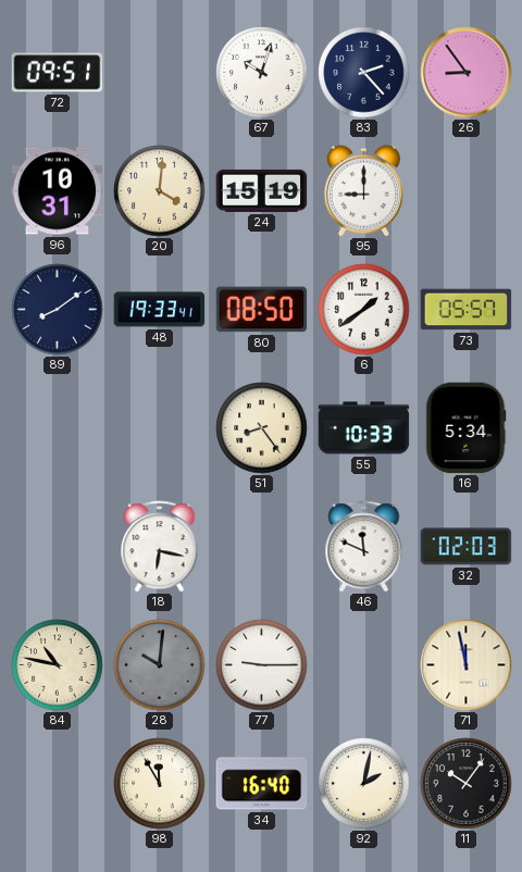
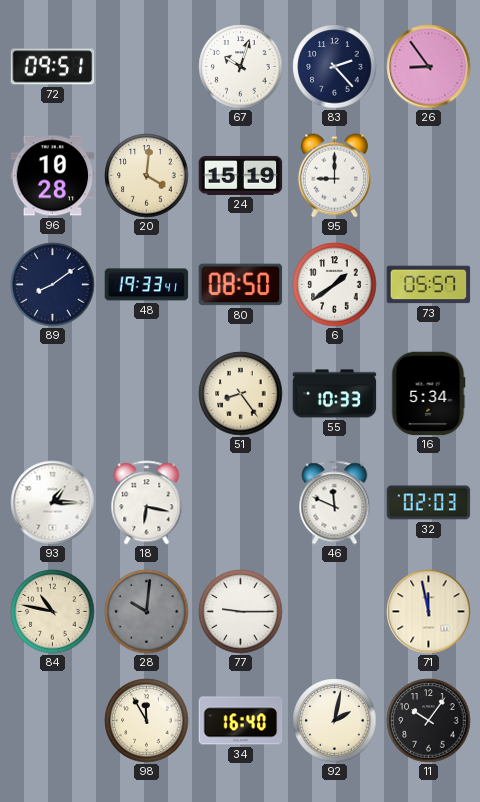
96: 10:31 -> 10:28 (53, 176)
93: none -> 1:15 (53, 503)
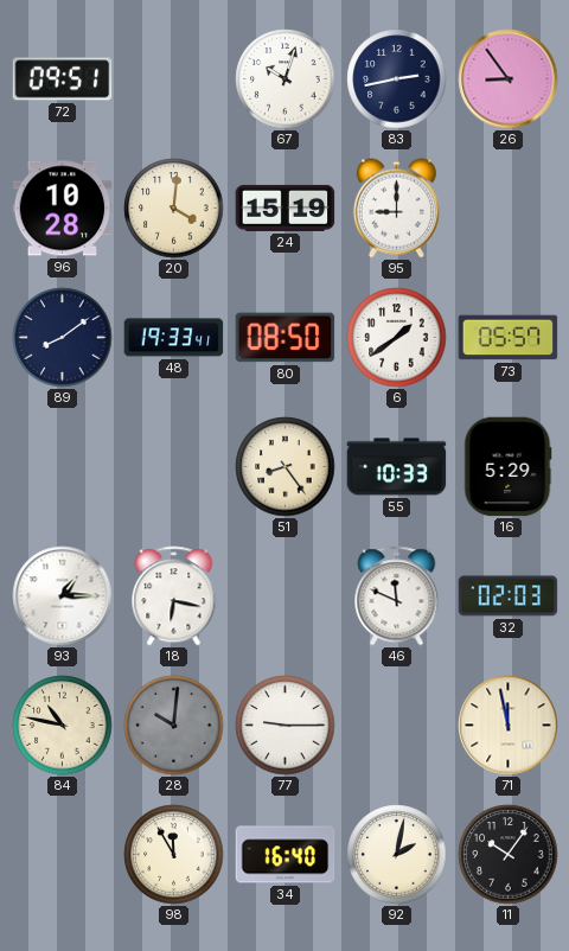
83: 2:23 -> 2:43 (397, 79)
16: 5:34 -> 5:29 (507, 467)
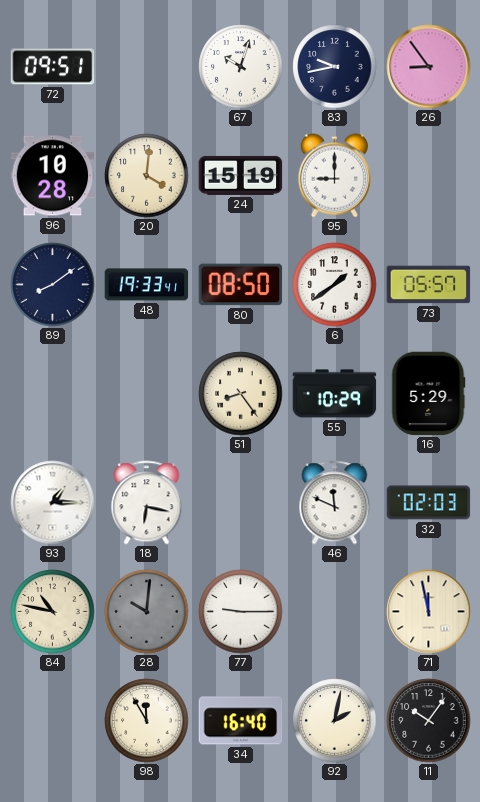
83: 2:43 -> 9:43 (335, 67)
55: 10:33 -> 10:29 (335, 394)
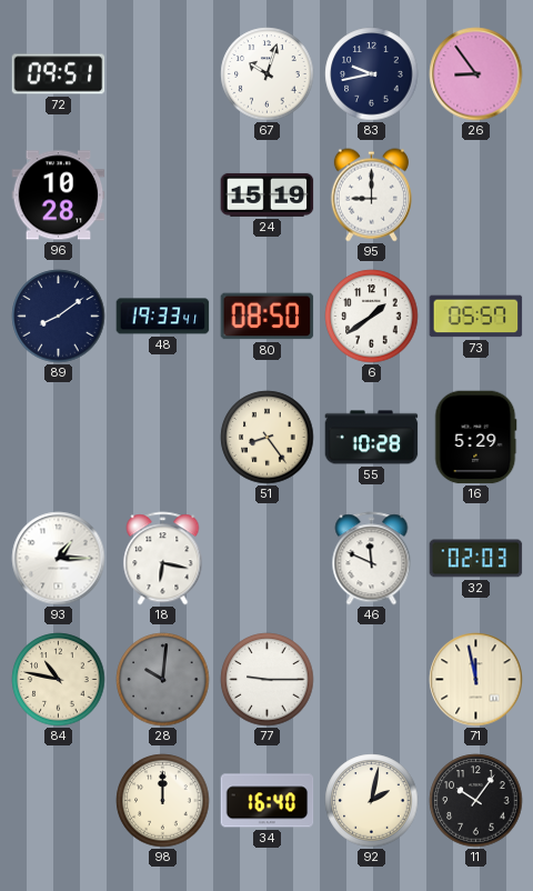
20: 4:01 -> none (147, 176)
55: 10:29 -> 10:28 (372, 438)
98: 11:55 -> 12:00 (163, 801)
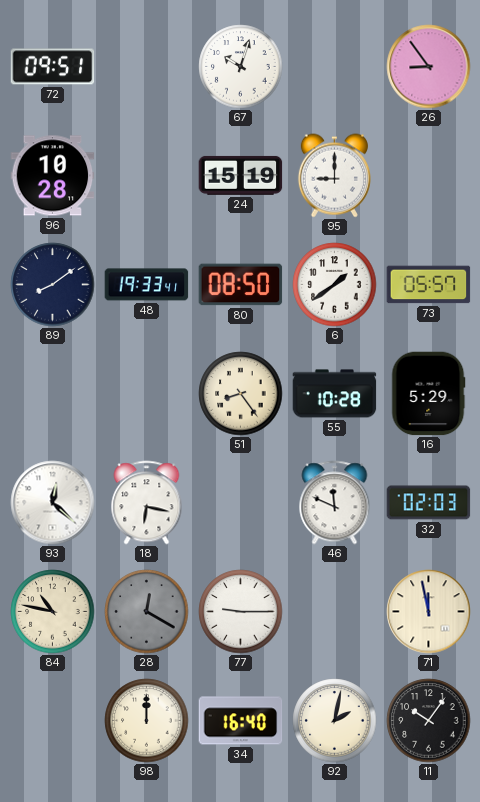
83: 9:43 -> none (372, 74)
93: 1:15 -> 12:22 (53, 503)
28: 10:01 -> 12:20 (147, 612)
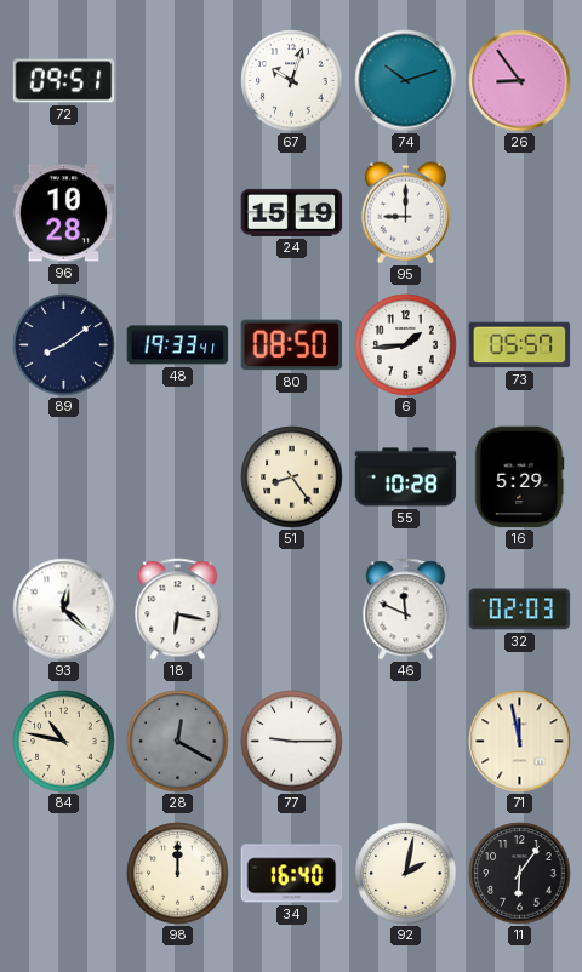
74: none -> 10:12 (406, 81)
6: 1:39 -> 1:44 (406, 345)
11: 10:06 -> 6:06 (520, 874)
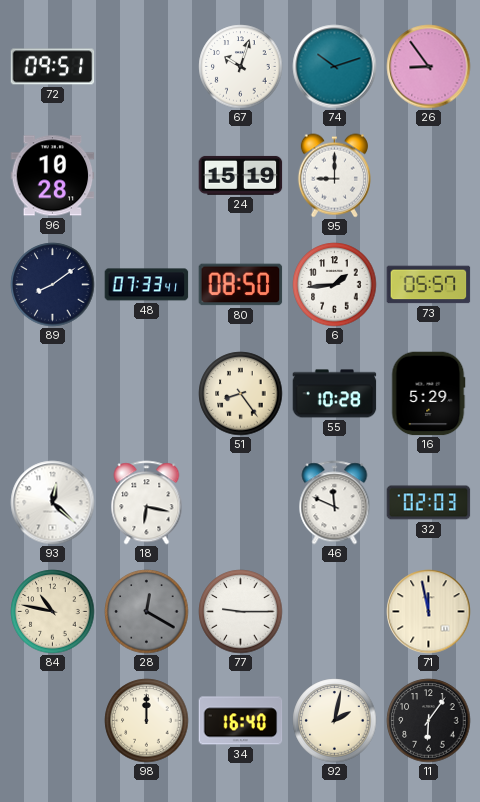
48: 19:33 -> 07:33 (147, 285)
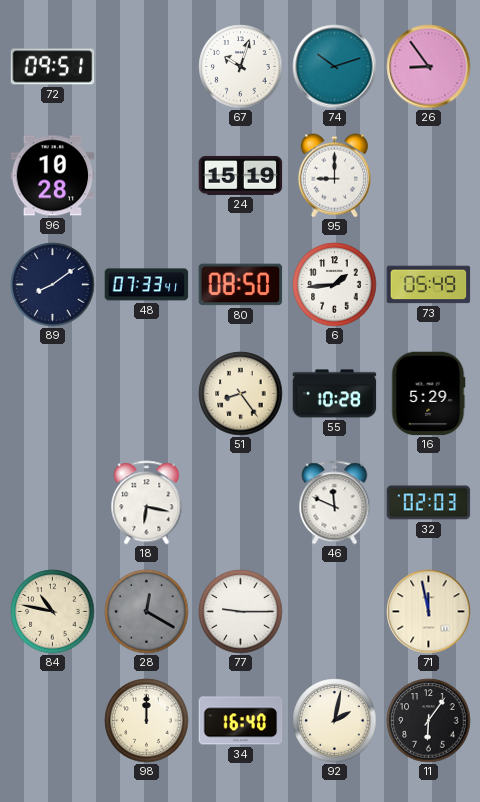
73: 05:57 -> 05:49 (429, 285)
93: 12:22 -> none (53, 503)
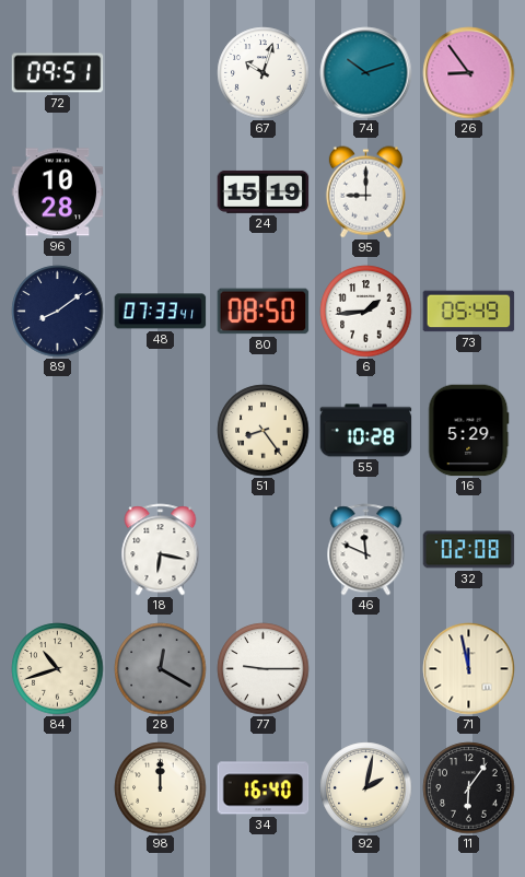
32: 02:03 -> 02:08 (469, 550)
84: 10:47 -> 10:42 (58, 669)
